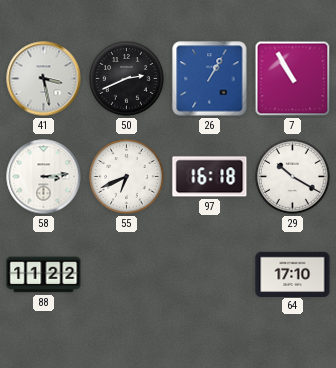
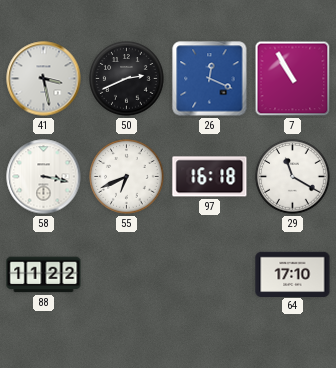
26: 1:05 -> 12:19 (210, 79)
58: 3:14 -> 3:17 (44, 177)
29: 10:20 -> 11:20 (293, 177)
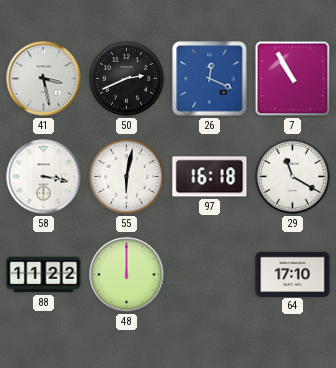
55: 6:41 -> 6:02 (127, 177)
48: none -> 12:00 (127, 275)
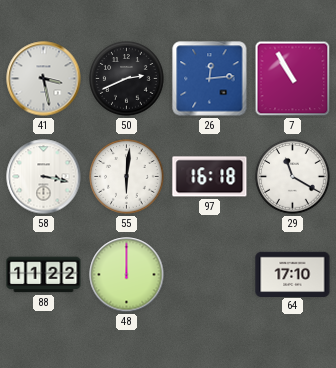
26: 12:19 -> 12:14 (210, 79)
55: 6:02 -> 6:01 (127, 177)
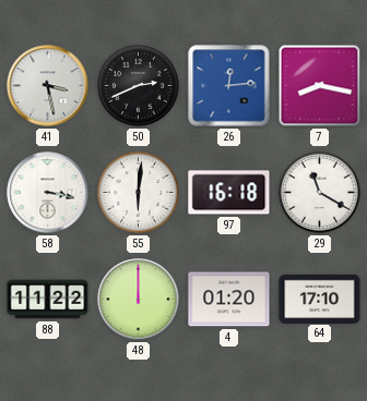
7: 10:55 -> 8:17 (320, 86)
4: none -> 01:20 (229, 300)
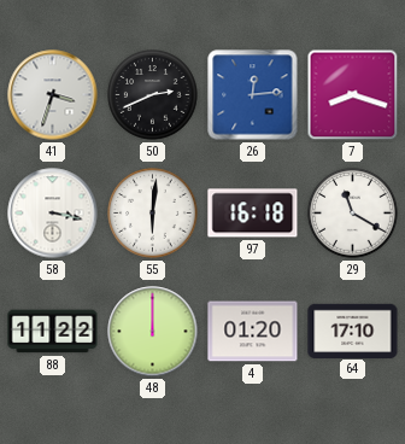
41: 3:28 -> 3:33 (53, 95)
7: 8:17 -> 8:18 (353, 95)
